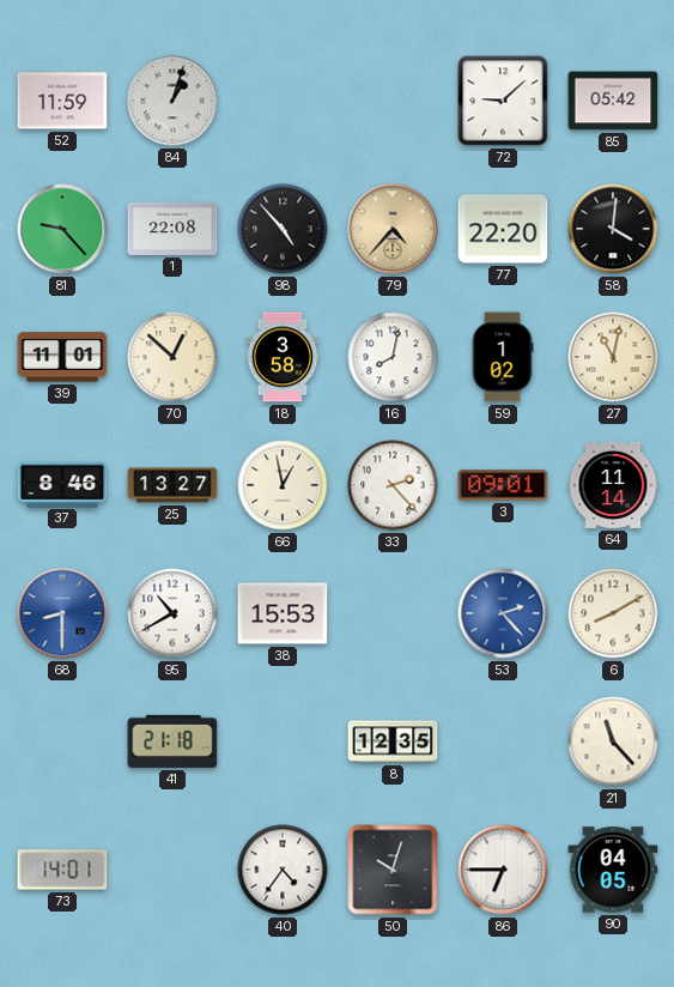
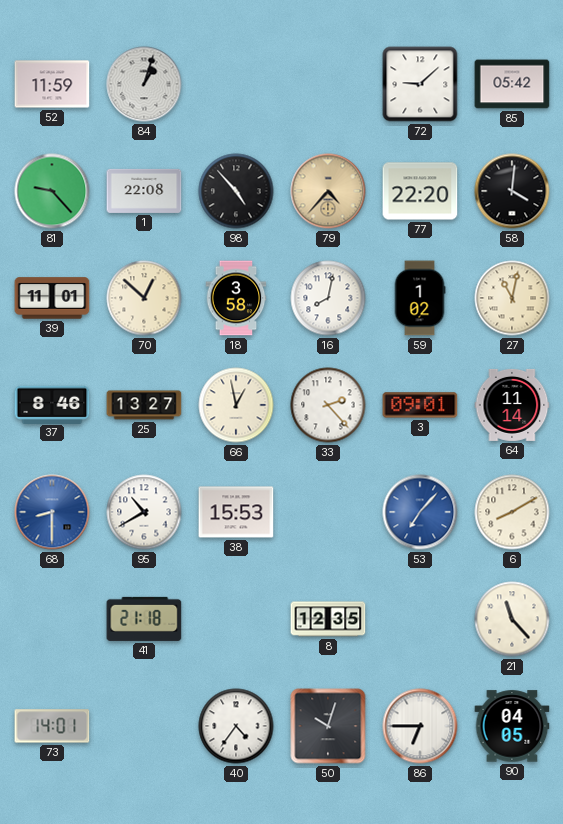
53: 2:23 -> 7:07 (420, 512)
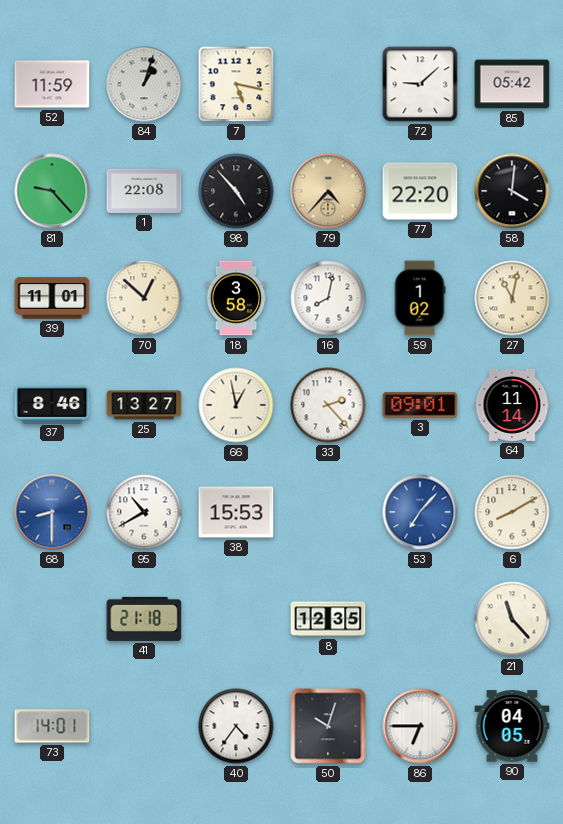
7: none -> 5:17 (236, 84)
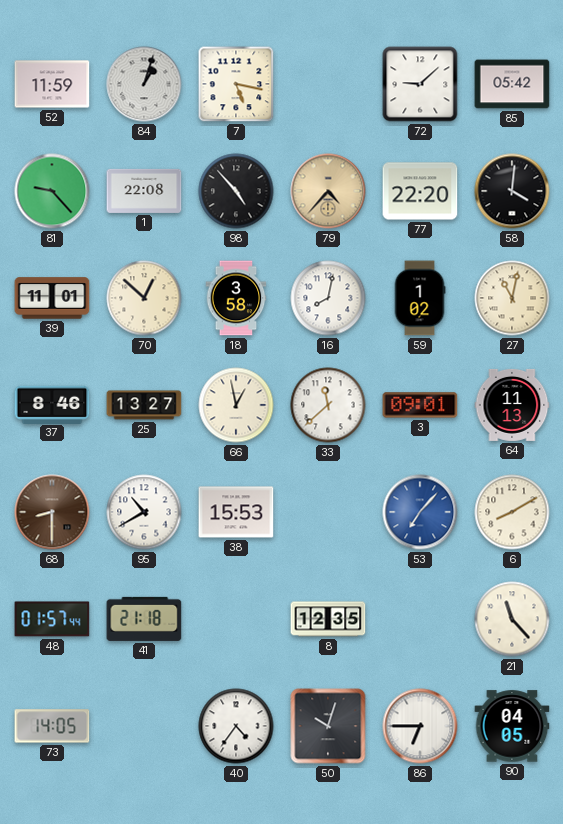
33: 2:23 -> 11:38 (328, 405)
64: 11:14 -> 11:13 (512, 405)
68 dial: blue -> brown (52, 512)
48: none -> 01:57 (52, 619)
73: 14:01 -> 14:05 (52, 726)
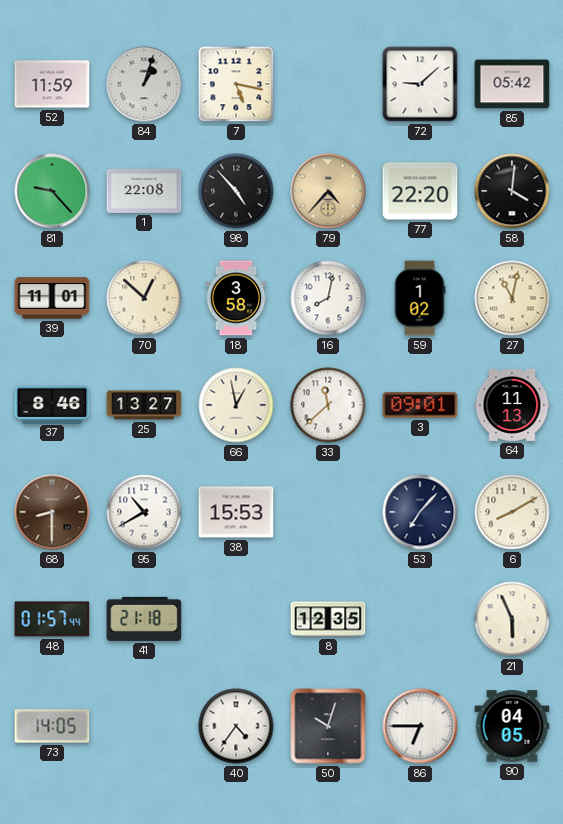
53 dial: blue -> navy (420, 512)
21: 11:23 -> 5:56 (512, 619)
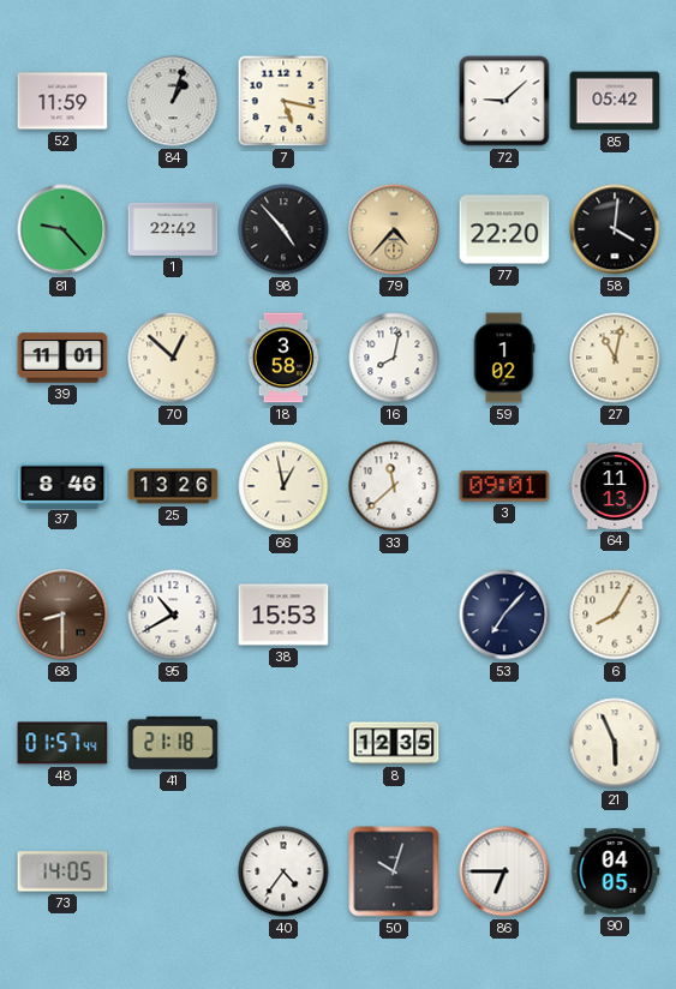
1: 22:08 -> 22:42 (173, 229)
25: 13:27 -> 13:26 (173, 486)
6: 8:10 -> 8:05 (615, 615)
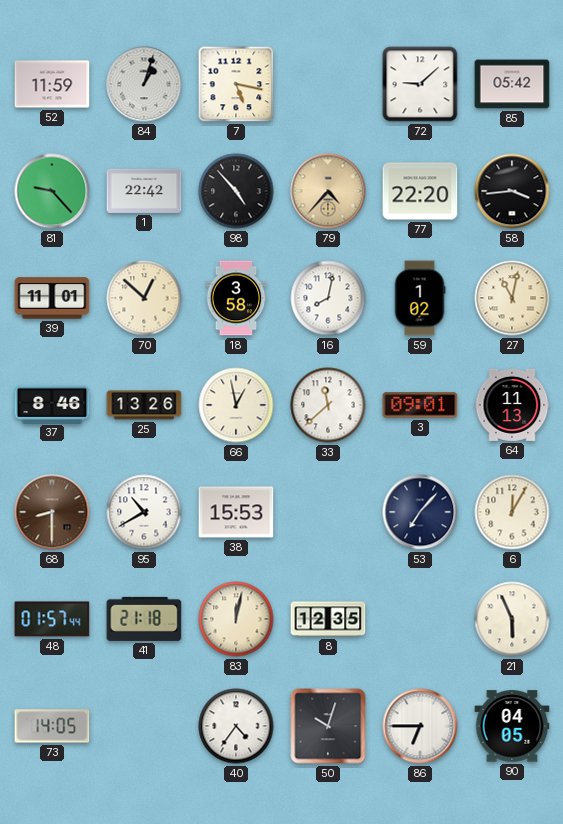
58: 4:01 -> 3:44 (512, 191)
6: 8:05 -> 12:05 (512, 512)
83: none -> 12:02 (236, 619)
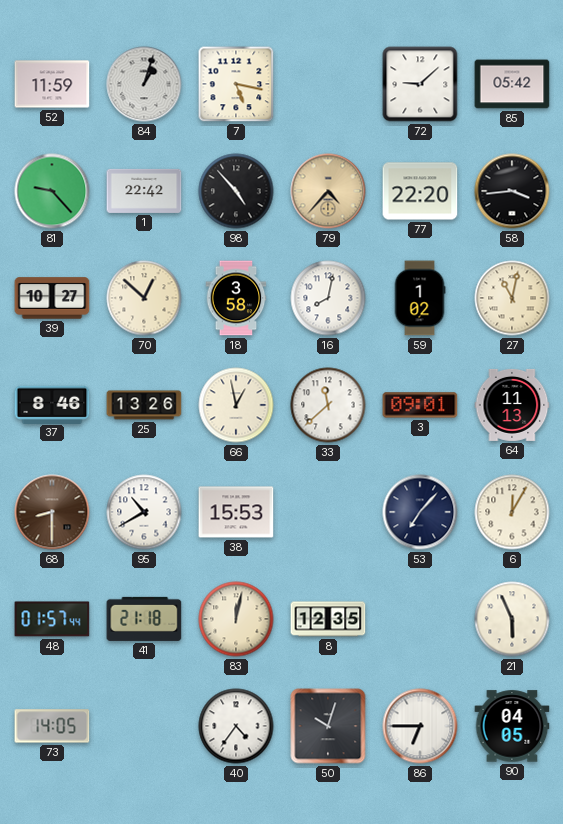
39: 11:01 -> 10:27 (52, 298)
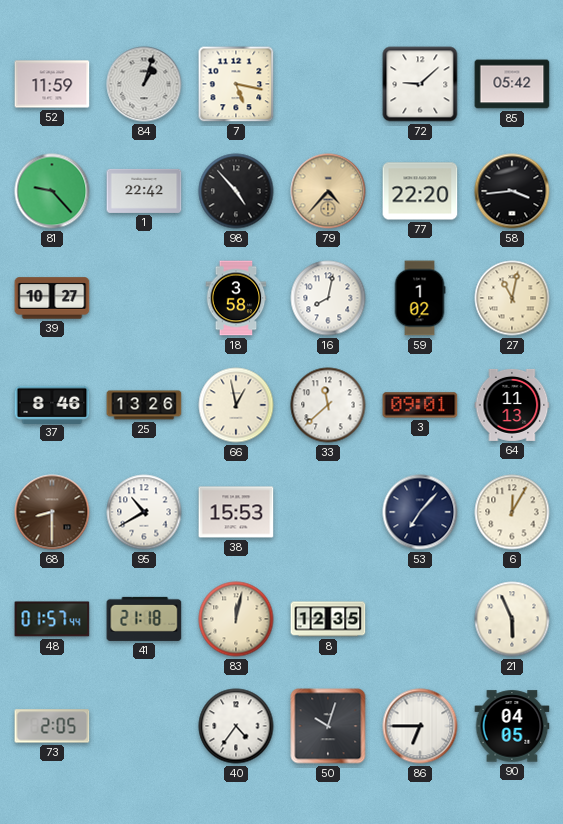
70: 12:52 -> none (144, 298)
73: 14:05 -> 2:05 (52, 726)
